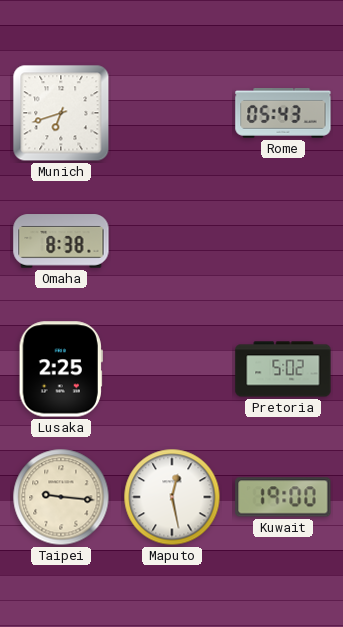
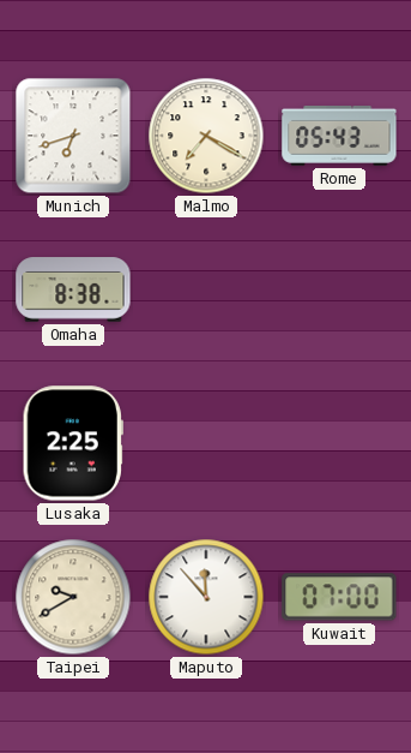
Malmo: none -> 7:20 (206, 136)
Pretoria: 5:02 -> none (283, 369)
Taipei: 9:16 -> 9:40 (73, 597)
Maputo: 12:28 -> 11:53 (206, 597)
Kuwait: 19:00 -> 07:00 (339, 597)
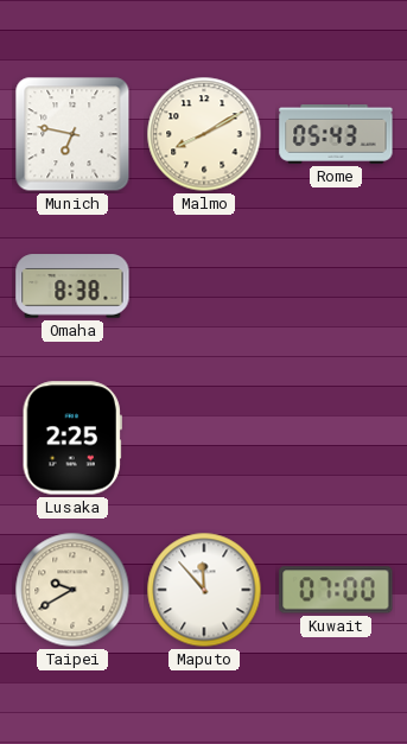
Munich: 6:42 -> 6:47 (72, 134)
Malmo: 7:20 -> 8:10 (204, 134)
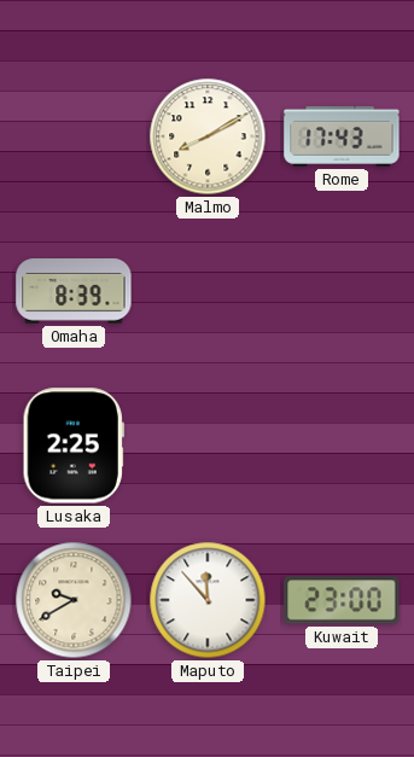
Munich: 6:47 -> none (72, 134)
Rome: 05:43 -> 17:43 (342, 138)
Omaha: 8:38 -> 8:39 (74, 291)
Kuwait: 07:00 -> 23:00 (342, 600)
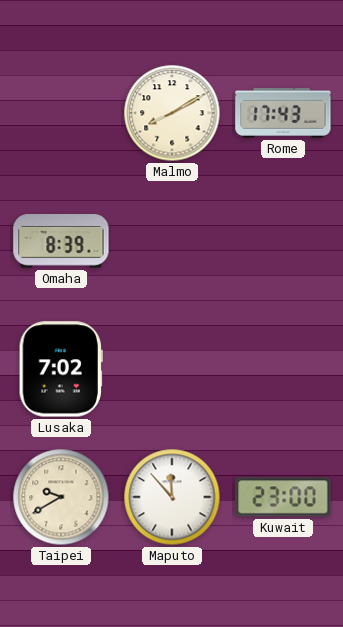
Lusaka: 2:25 -> 7:02 (61, 369)
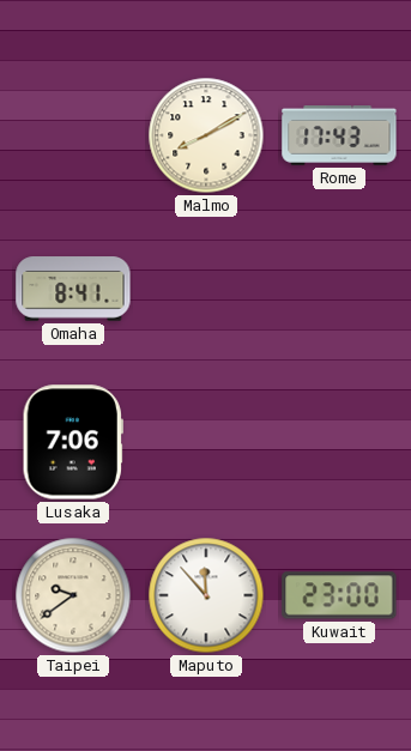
Omaha: 8:39 -> 8:41 (73, 289)
Lusaka: 7:02 -> 7:06 (73, 442)
Taipei: 9:40 -> 9:39 (73, 595)
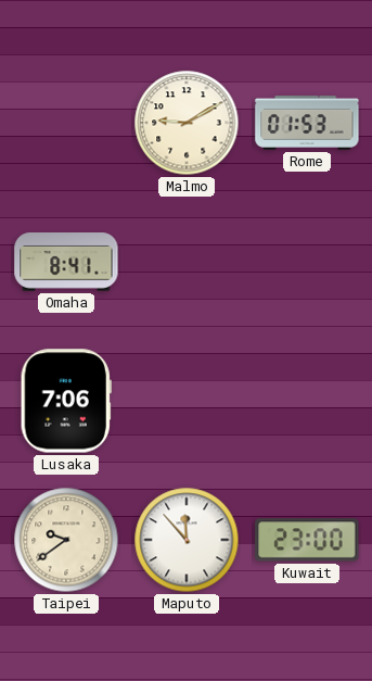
Malmo: 8:10 -> 9:10 (187, 123)
Rome: 17:43 -> 01:53 (307, 124)
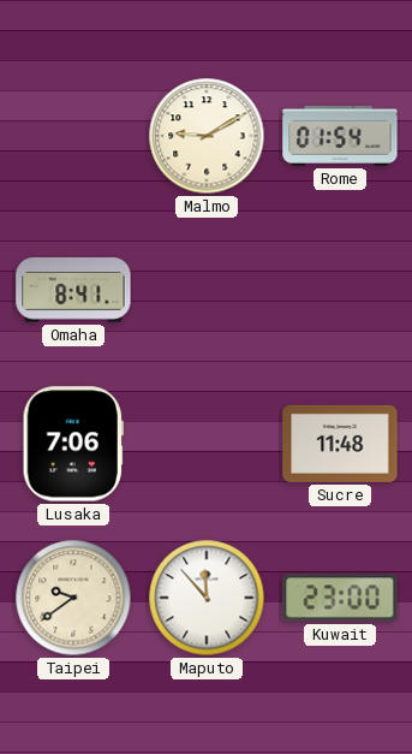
Rome: 01:53 -> 01:54 (340, 137)
Sucre: none -> 11:48 (340, 444)
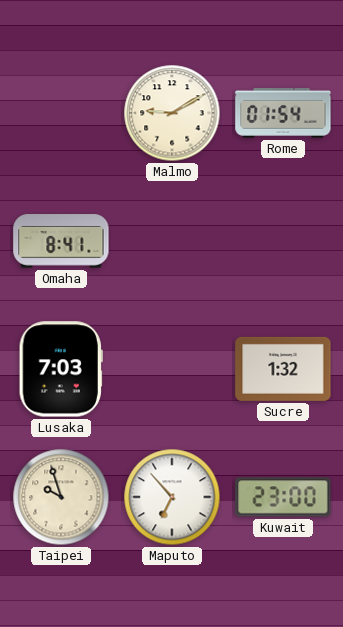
Lusaka: 7:06 -> 7:03 (61, 369)
Sucre: 11:48 -> 1:32 (283, 369)
Taipei: 9:39 -> 9:57 (61, 497)
Maputo: 11:53 -> 6:53 (172, 497)
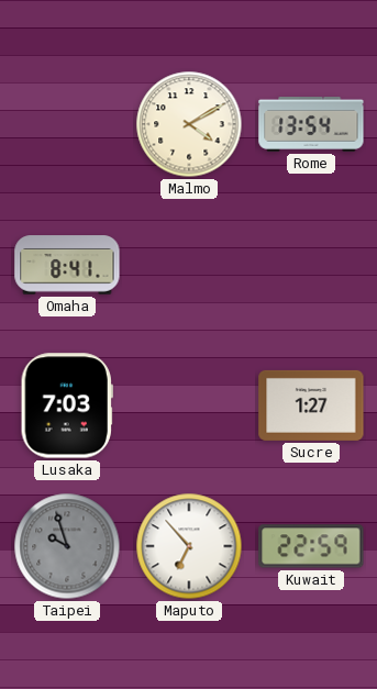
Malmo: 9:10 -> 4:10 (189, 124)
Rome: 01:54 -> 13:54 (311, 125)
Sucre: 1:32 -> 1:27 (311, 405)
Taipei dial: cream -> grey (67, 546)
Kuwait: 23:00 -> 22:59 (311, 546)
